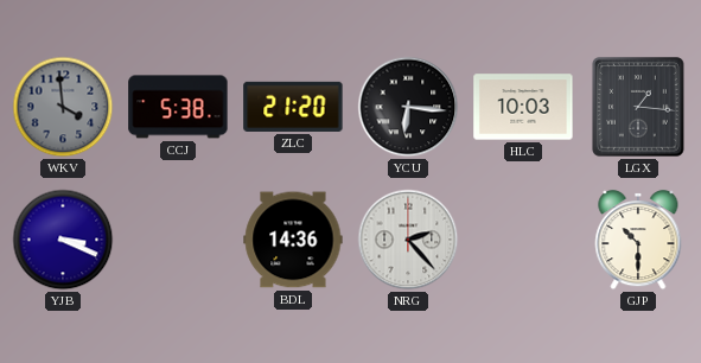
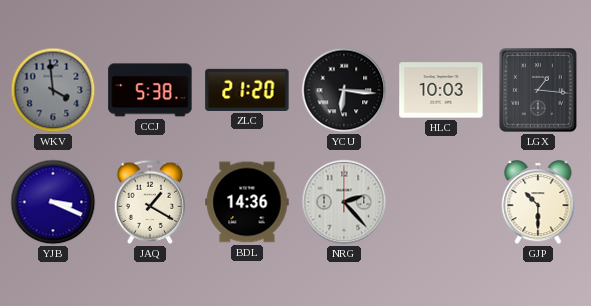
JAQ: none -> 1:20 (149, 202)
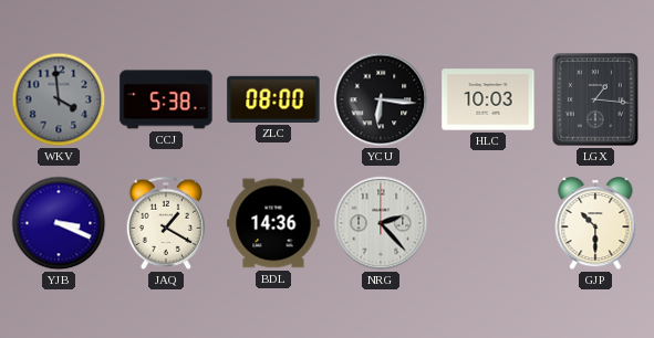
ZLC: 21:20 -> 08:00 (273, 99)
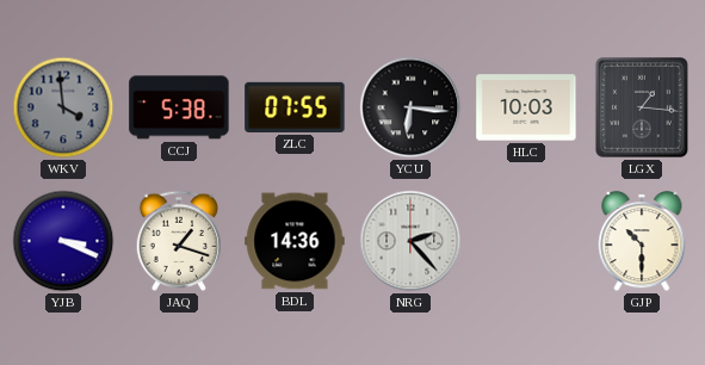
ZLC: 08:00 -> 07:55 (295, 107)
JAQ: 1:20 -> 1:18 (178, 241)
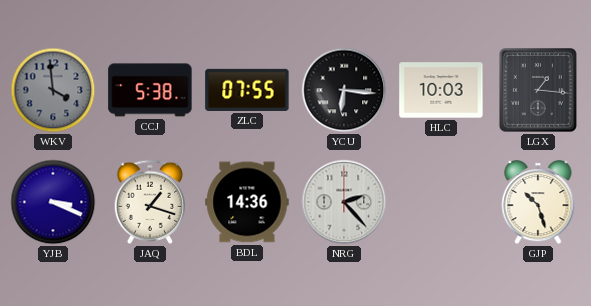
GJP: 10:30 -> 10:27 (538, 202)
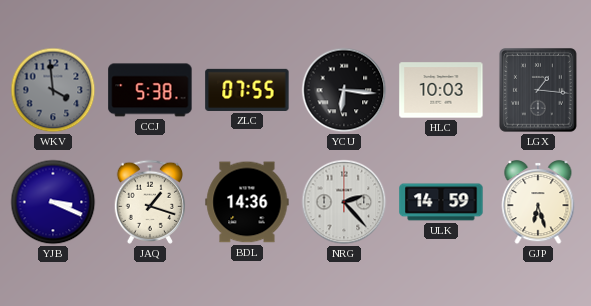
ULK: none -> 14:59 (441, 202)
GJP: 10:27 -> 6:27 (538, 202)
